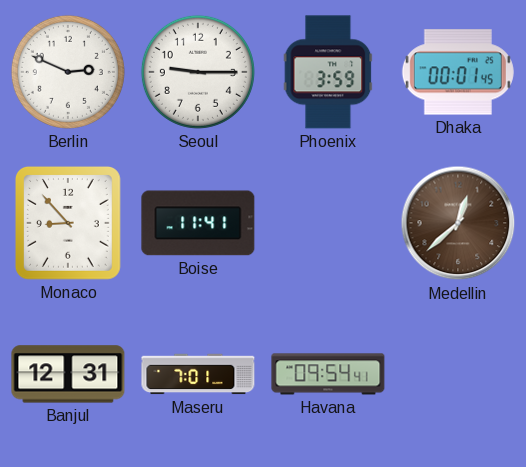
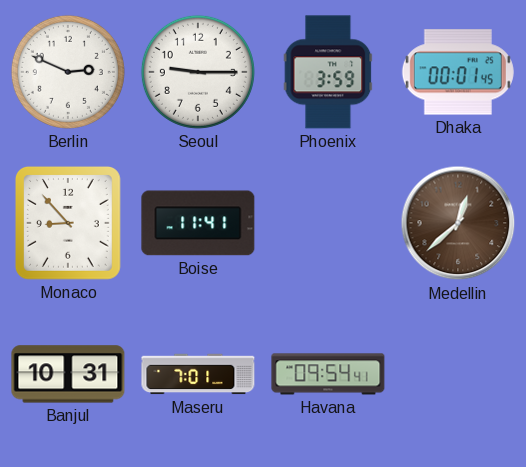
Banjul: 12:31 -> 10:31 (68, 374)
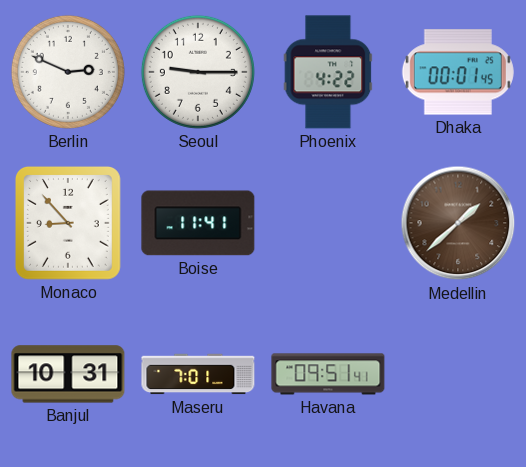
Phoenix: 3:59 -> 4:22 (328, 72)
Medellin: 12:38 -> 1:38 (458, 223)
Havana: 09:54 -> 09:51 (328, 374)
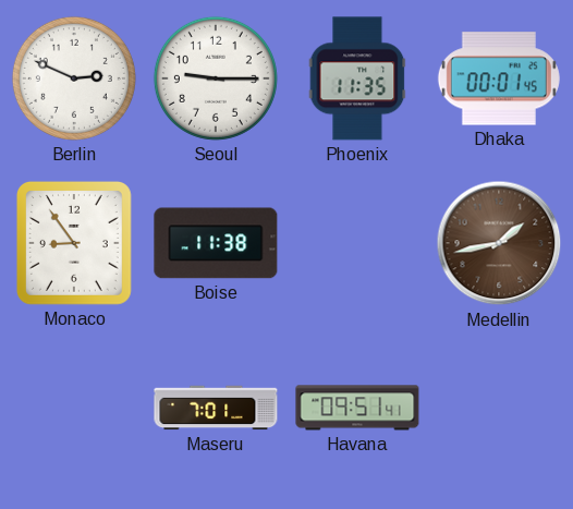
Phoenix: 4:22 -> 11:35 (357, 78)
Monaco: 8:53 -> 8:54 (74, 243)
Boise: 11:41 -> 11:38 (216, 243)
Medellin: 1:38 -> 1:43 (499, 243)
Banjul: 10:31 -> none (68, 374)
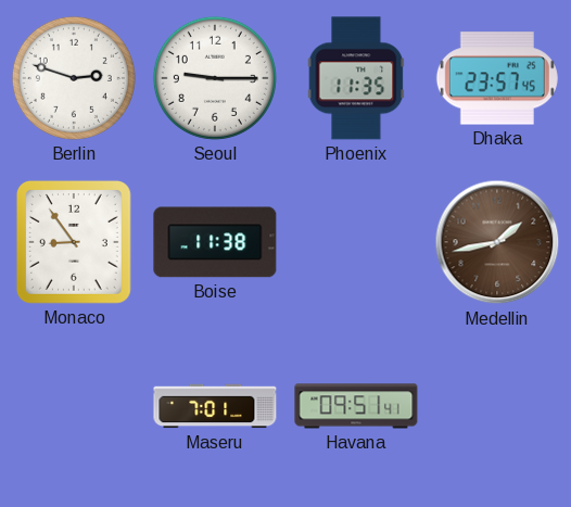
Berlin: 2:49 -> 2:48 (74, 78)
Dhaka: 00:01 -> 23:57 (497, 78)
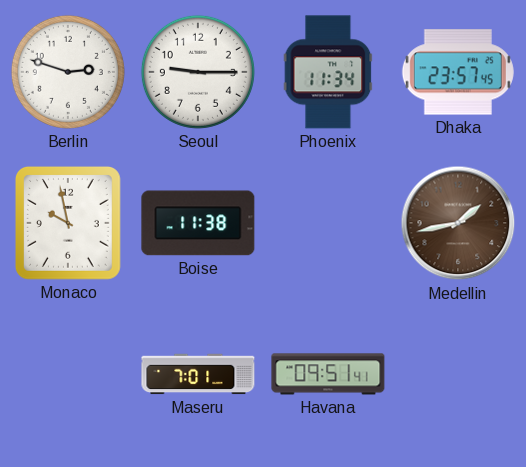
Phoenix: 11:35 -> 11:34 (328, 72)
Monaco: 8:54 -> 9:58 (68, 223)
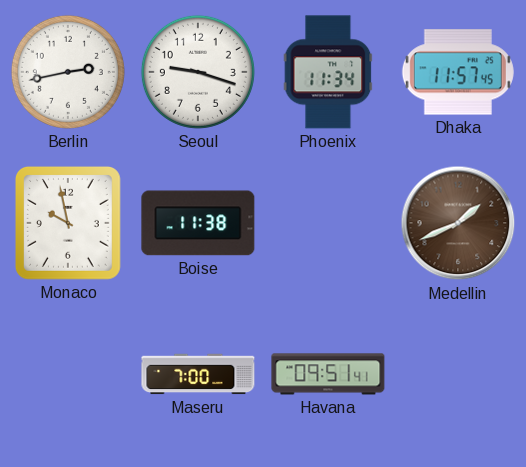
Berlin: 2:48 -> 2:43 (68, 72)
Seoul: 9:15 -> 9:18 (198, 72)
Dhaka: 23:57 -> 11:57 (458, 72)
Medellin: 1:43 -> 1:41 (458, 223)
Maseru: 7:01 -> 7:00 (198, 374)
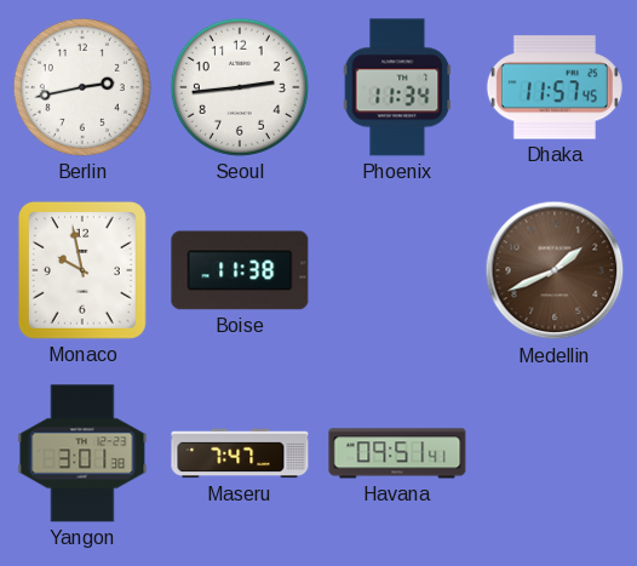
Seoul: 9:18 -> 2:44 (240, 87)
Yangon: none -> 3:01 (82, 453)
Maseru: 7:00 -> 7:47 (240, 453)
